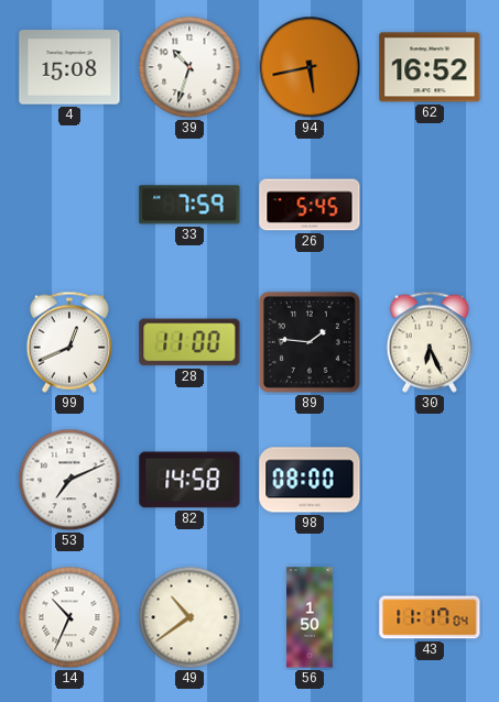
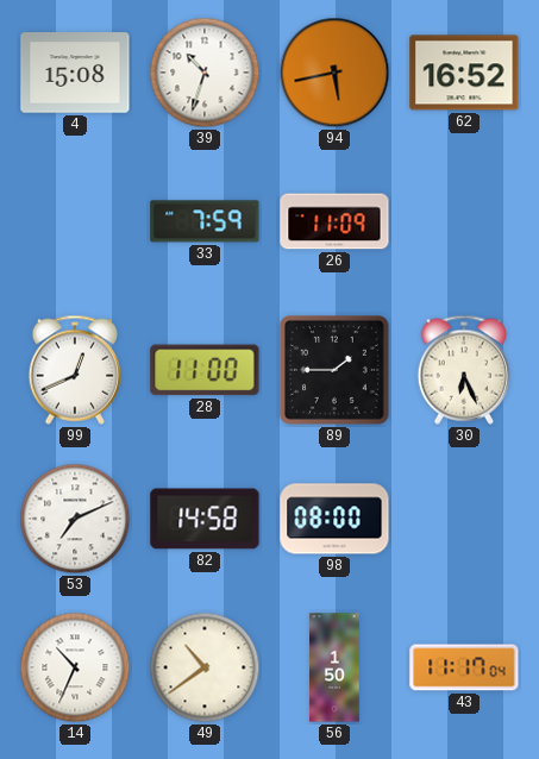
26: 5:45 -> 11:09 (334, 221)
89: 1:46 -> 1:45 (334, 370)
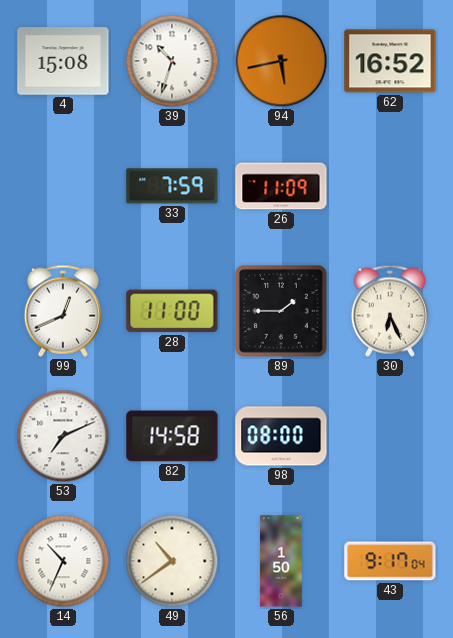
43: 11:17 -> 9:17 (390, 561)
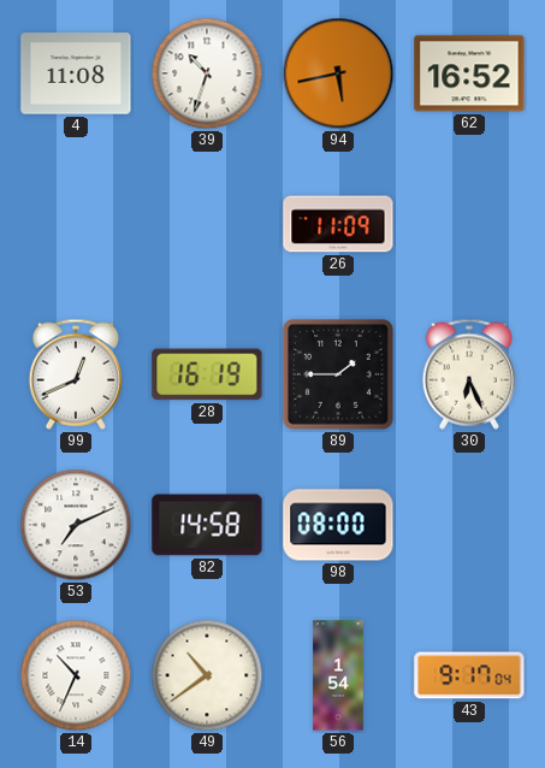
4: 15:08 -> 11:08 (76, 73)
33: 7:59 -> none (172, 186)
28: 11:00 -> 16:19 (207, 374)
56: 1:50 -> 1:54 (338, 675)
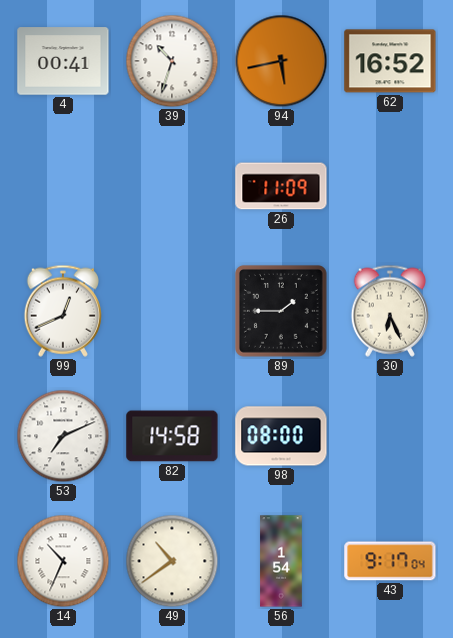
4: 11:08 -> 00:41 (63, 61)
28: 16:19 -> none (207, 374)
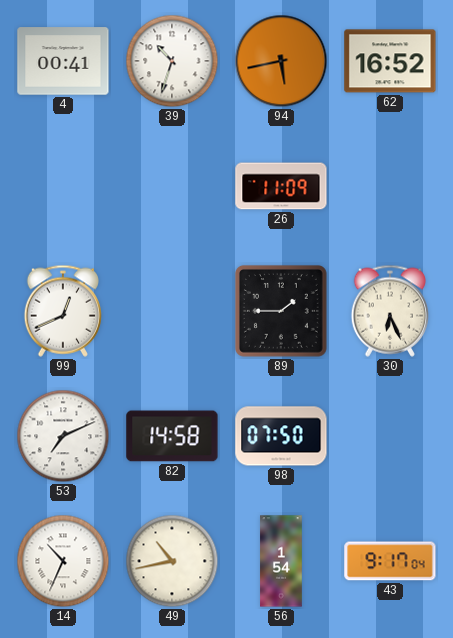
98: 08:00 -> 07:50 (281, 436)
49: 10:39 -> 10:43 (172, 561)
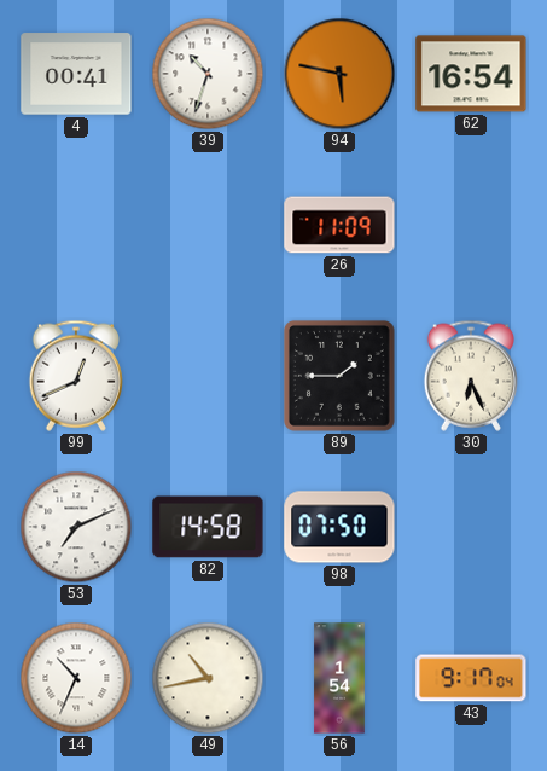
94: 5:43 -> 5:47 (339, 74)
62: 16:52 -> 16:54 (471, 74)
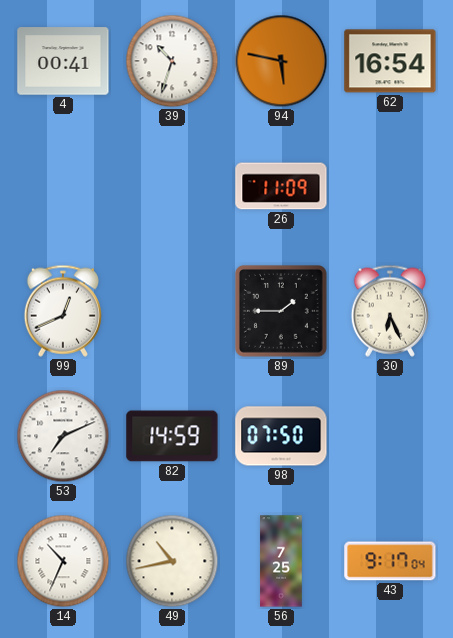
82: 14:58 -> 14:59 (172, 436)
56: 1:54 -> 7:25 (281, 561)
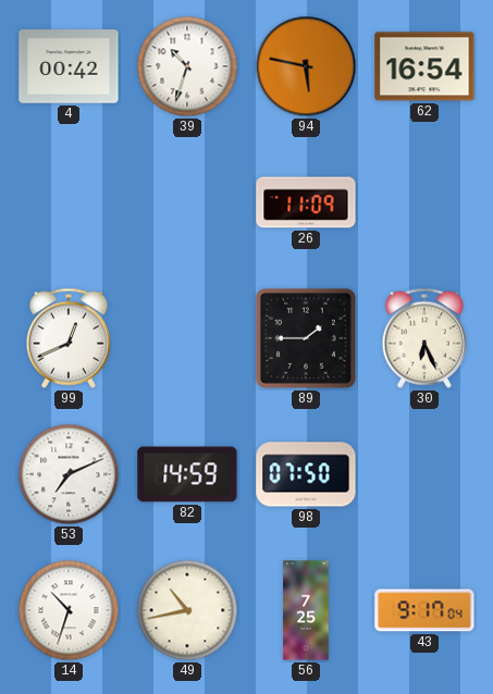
4: 00:41 -> 00:42 (69, 66)
14: 10:34 -> 10:33 (69, 610)
